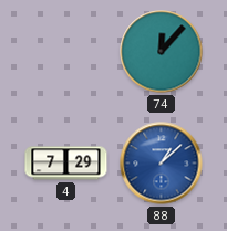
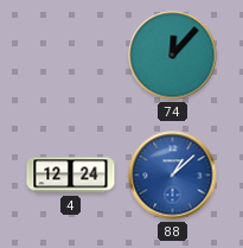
4: 7:29 -> 12:24 (71, 176)
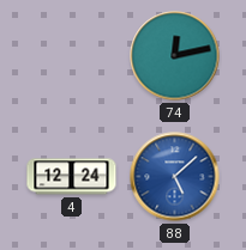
74: 12:07 -> 12:13 (175, 56)
88: 1:08 -> 5:08 (175, 177)
